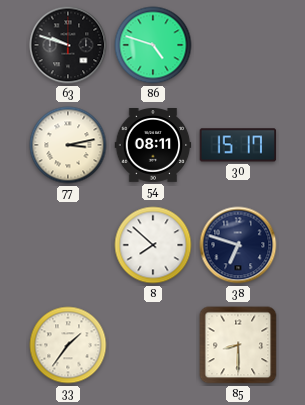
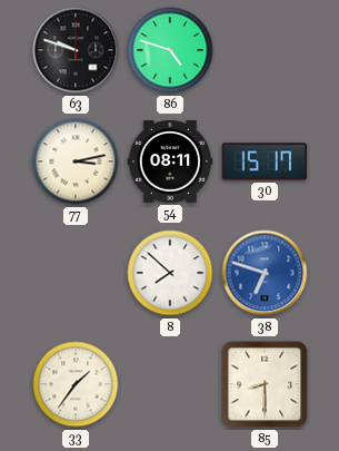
38 dial: navy -> blue (265, 273)
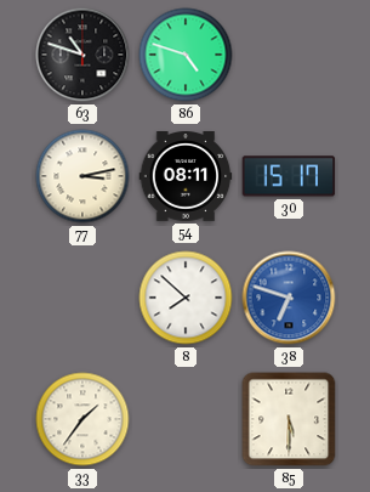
63: 9:48 -> 10:48 (82, 55)
85: 8:30 -> 5:30 (289, 419)
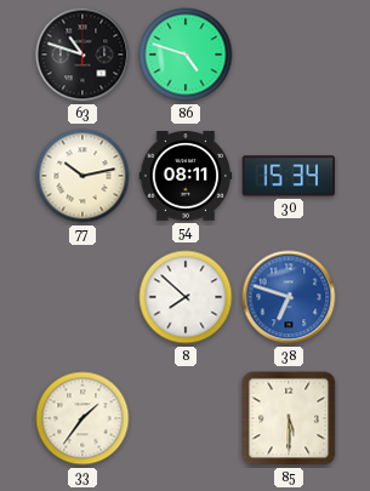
77: 3:13 -> 10:13 (82, 176)
30: 15:17 -> 15:34 (289, 176)
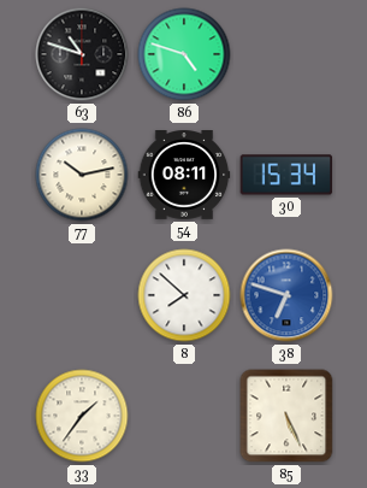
85: 5:30 -> 5:26 (286, 416)
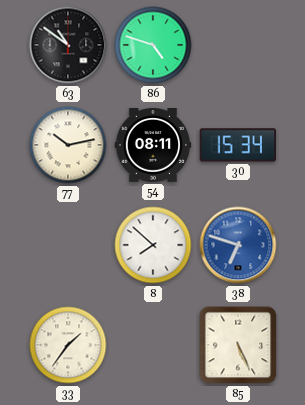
63: 10:48 -> 10:51 (68, 45)
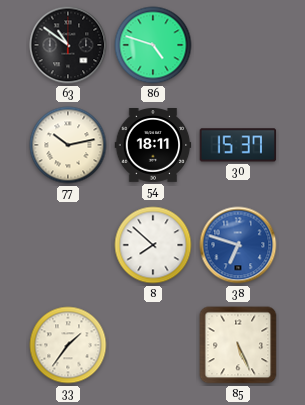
54: 08:11 -> 18:11 (153, 146)
30: 15:34 -> 15:37 (238, 145)
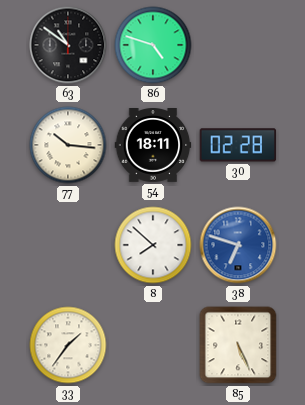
77: 10:13 -> 10:16 (68, 145)
30: 15:37 -> 02:28 (238, 145)
